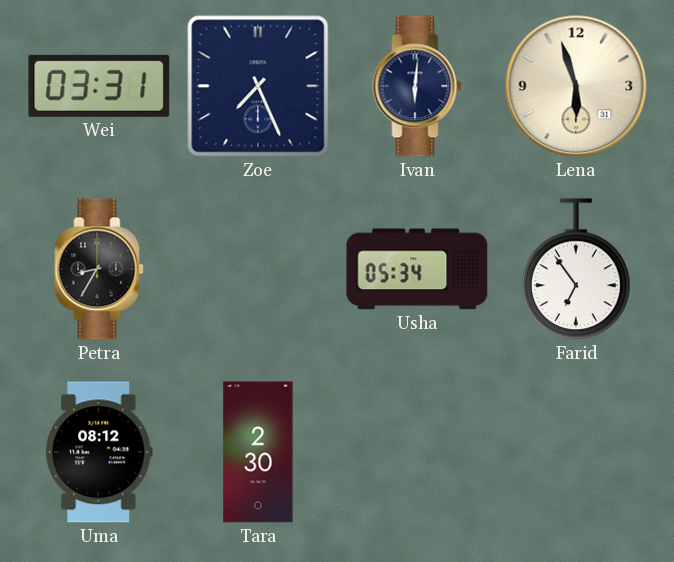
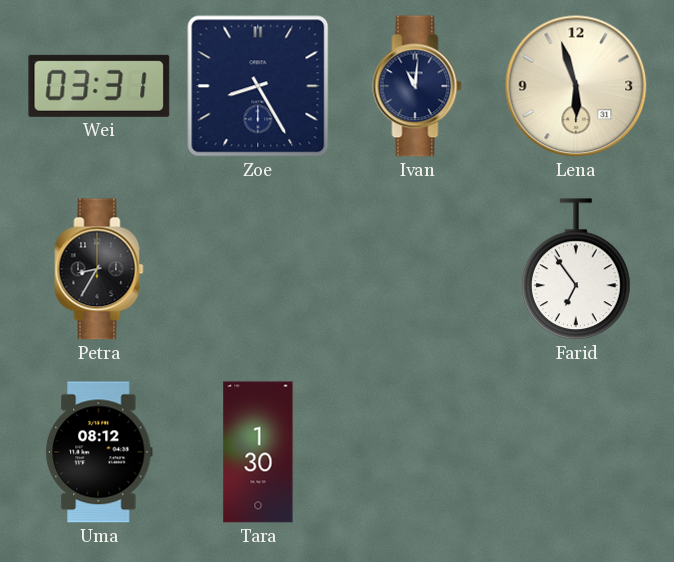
Zoe: 7:26 -> 8:25 (258, 86)
Ivan: 6:01 -> 11:01 (417, 86)
Usha: 05:34 -> none (417, 269)
Tara: 2:30 -> 1:30 (258, 452)
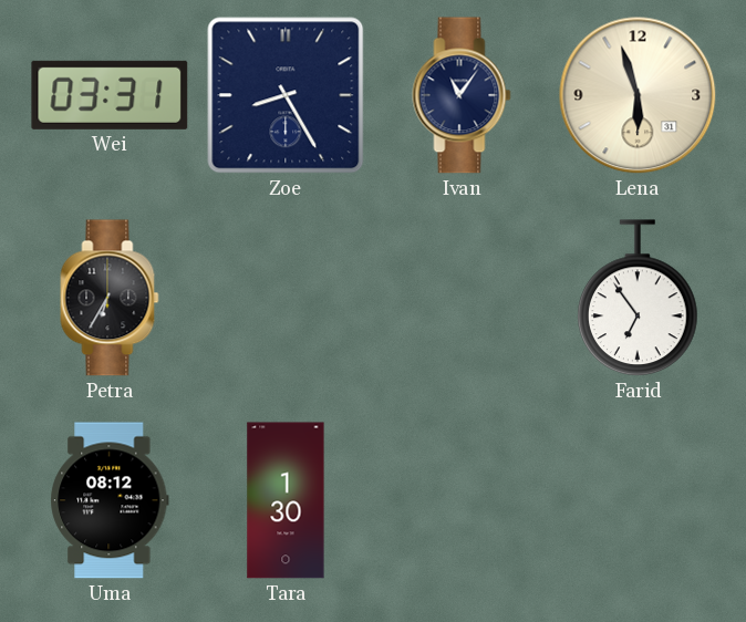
Ivan: 11:01 -> 11:06 (462, 95)
Petra: 8:35 -> 6:35 (110, 298)
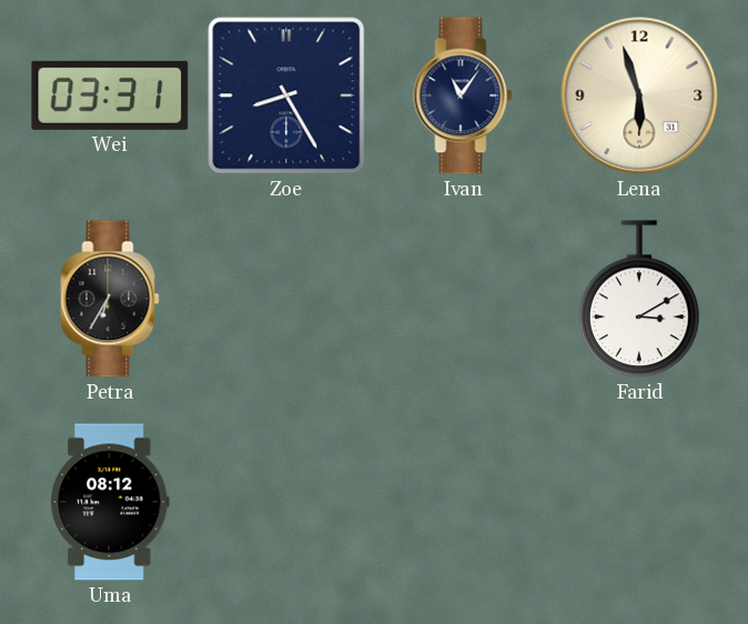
Farid: 6:54 -> 3:10 (640, 300)
Tara: 1:30 -> none (286, 500)
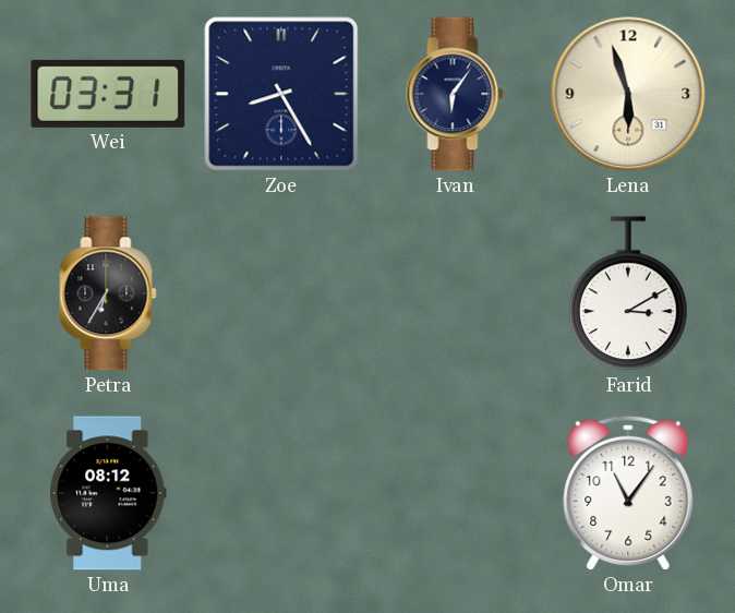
Ivan: 11:06 -> 6:06 (455, 94)
Omar: none -> 11:06 (628, 493)
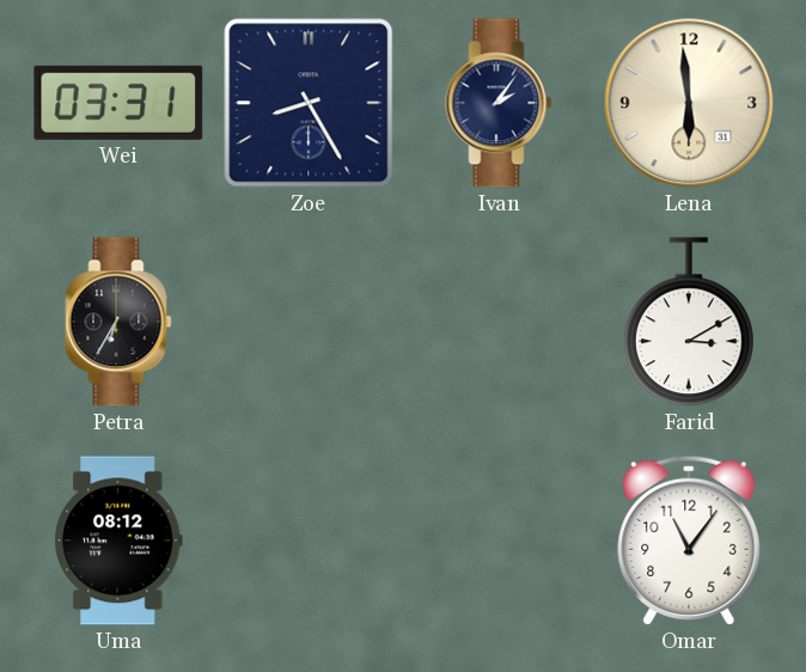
Ivan: 6:06 -> 2:06 (499, 103)
Lena: 5:57 -> 5:59 (689, 103)
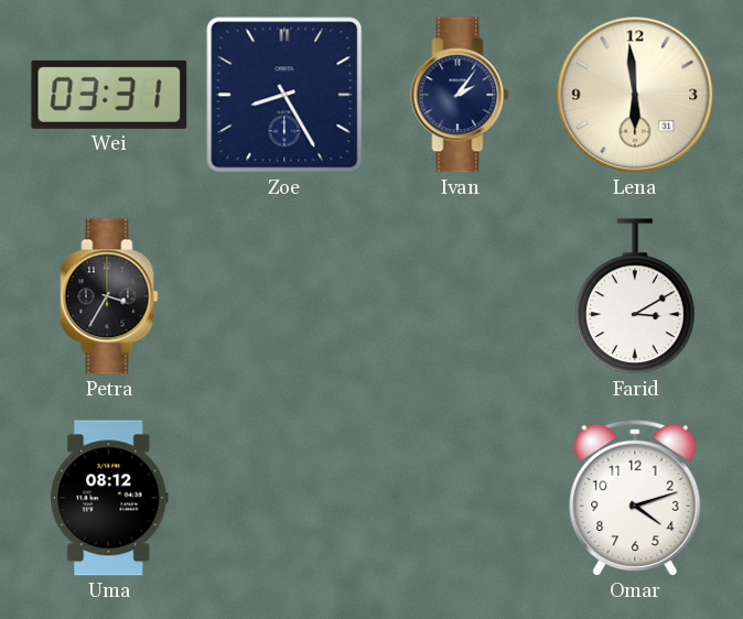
Petra: 6:35 -> 3:35 (109, 296)
Omar: 11:06 -> 4:12 (635, 498)
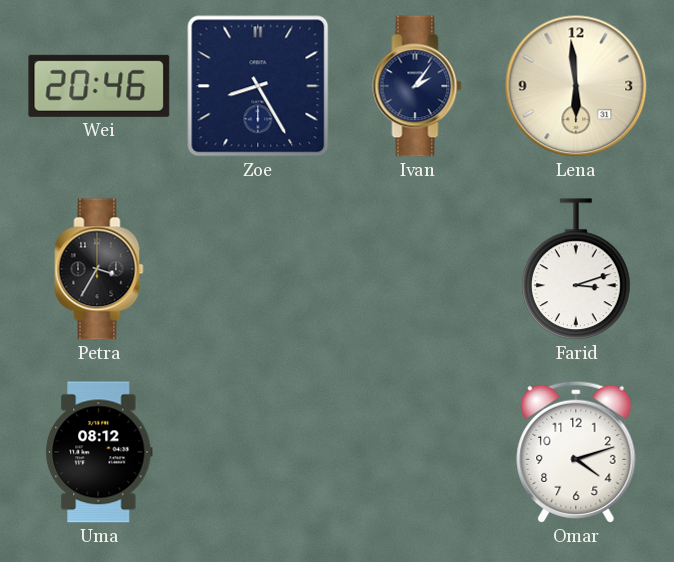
Wei: 03:31 -> 20:46 (99, 86)
Farid: 3:10 -> 3:12 (577, 270)
